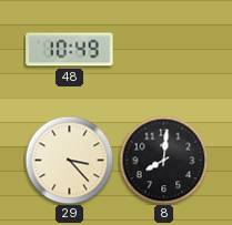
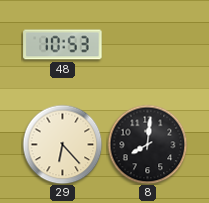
48: 10:49 -> 10:53 (63, 45)
29: 3:23 -> 6:23 (62, 144)
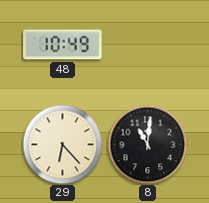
48: 10:53 -> 10:49 (63, 45)
8: 8:01 -> 11:01 (147, 144)
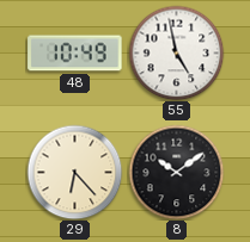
55: none -> 4:58 (176, 52)
8: 11:01 -> 10:09 (176, 172)
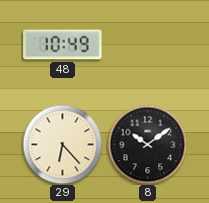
55: 4:58 -> none (176, 52)
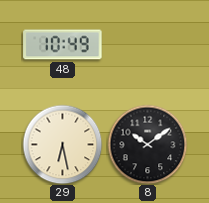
29: 6:23 -> 6:28 (62, 144)
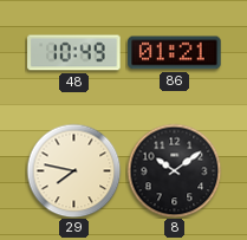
86: none -> 01:21 (175, 53)
29: 6:28 -> 7:47 (73, 170)
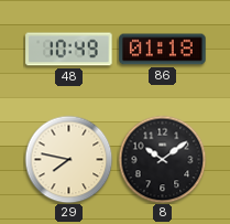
86: 01:21 -> 01:18 (163, 50)
